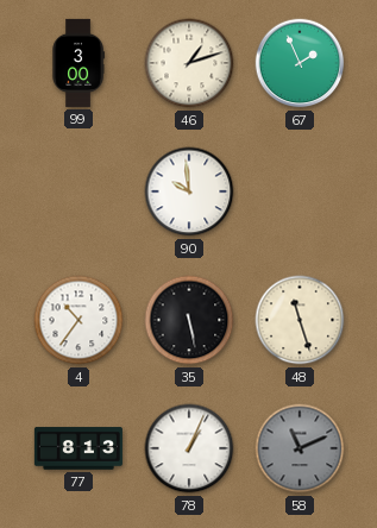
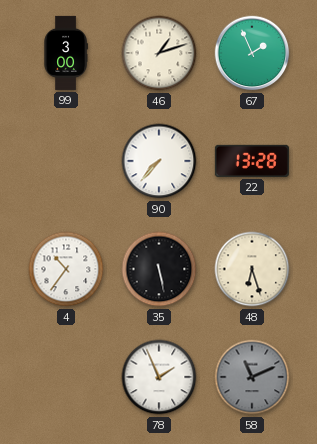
90: 9:59 -> 7:37 (159, 161)
22: none -> 13:28 (252, 161)
48: 11:27 -> 6:27 (252, 269)
77: 8:13 -> none (78, 448)
78: 1:04 -> 1:56 (159, 377)
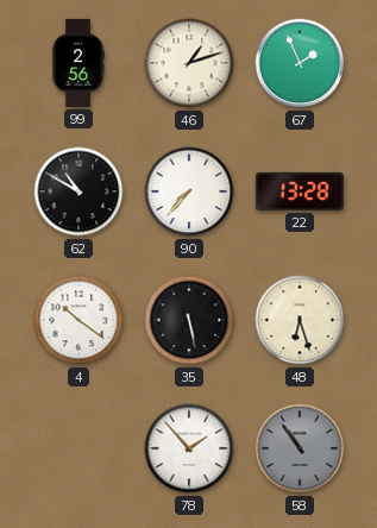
99: 3:00 -> 2:56 (78, 63)
62: none -> 10:50 (78, 191)
4: 10:36 -> 10:21 (78, 320)
78: 1:56 -> 1:53 (189, 448)
58: 11:11 -> 10:54 (300, 448)
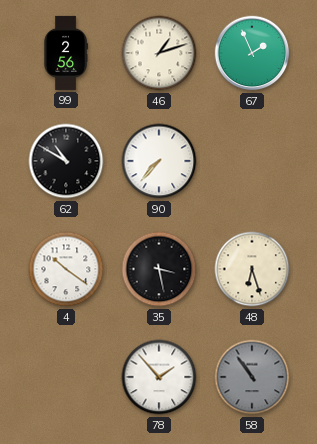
22: 13:28 -> none (300, 191)
35: 5:28 -> 3:28 (159, 269)
